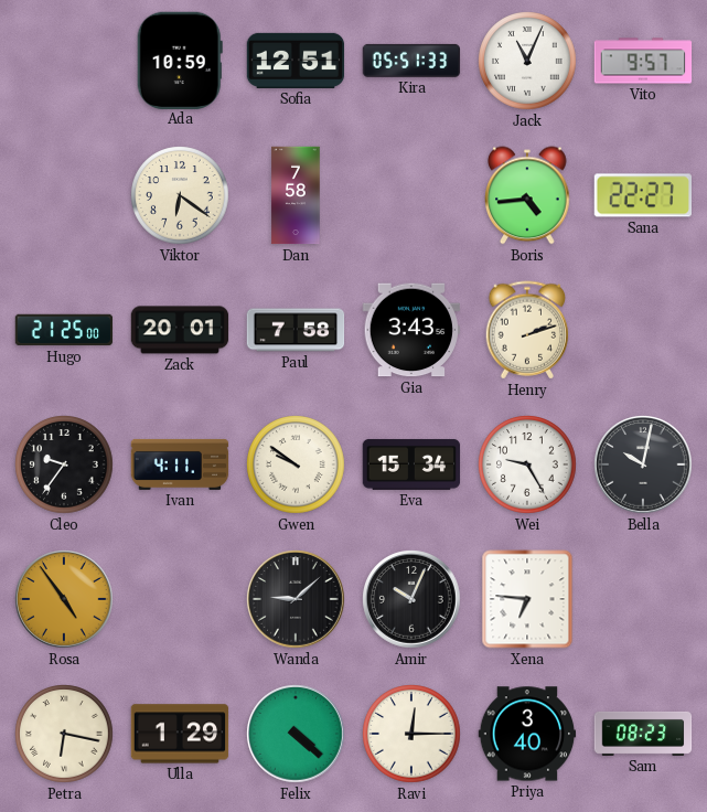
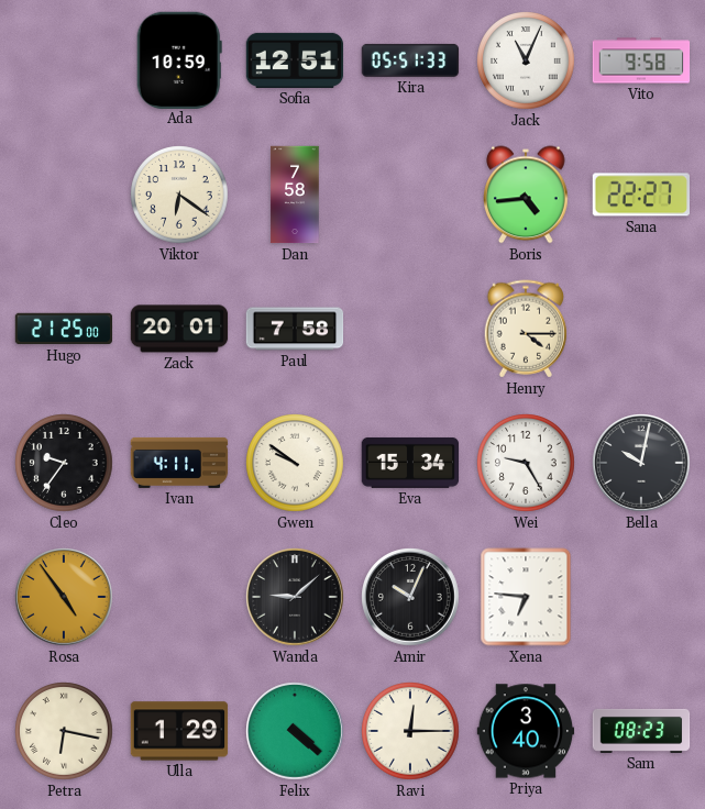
Vito: 9:57 -> 9:58 (641, 60)
Gia: 3:43 -> none (411, 330)
Henry: 2:12 -> 4:15 (526, 329)
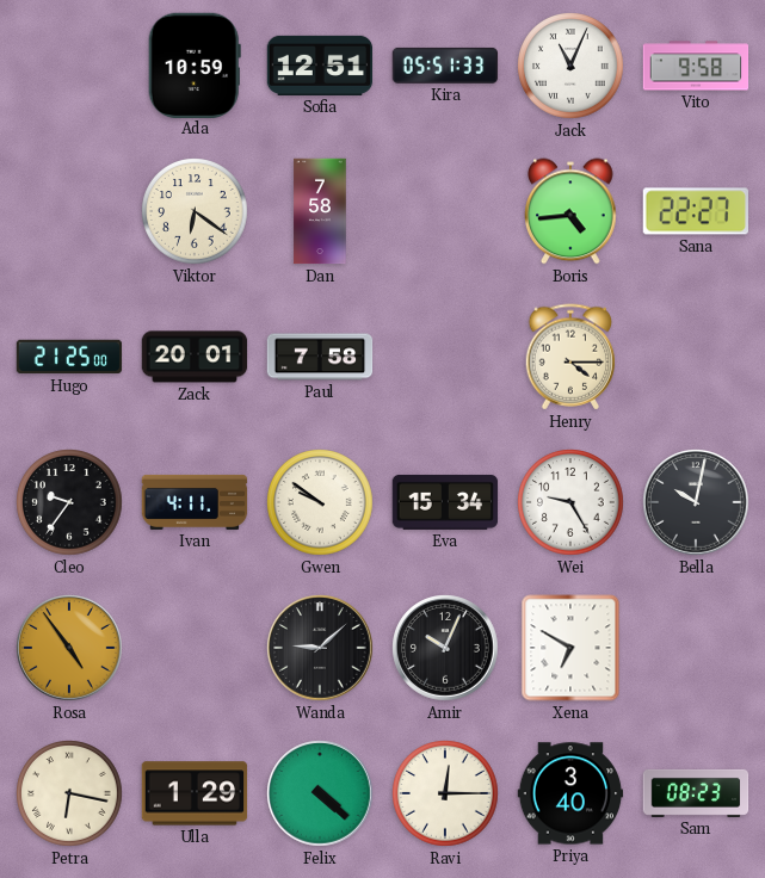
Xena: 6:46 -> 6:50 (570, 648)
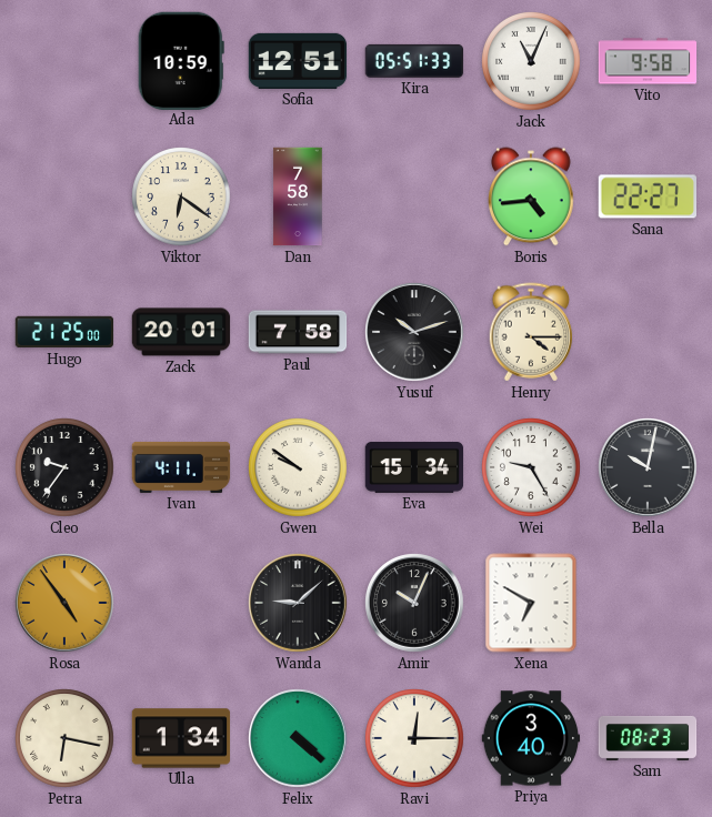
Yusuf: none -> 10:12 (414, 332)
Ulla: 1:29 -> 1:34 (181, 738)
